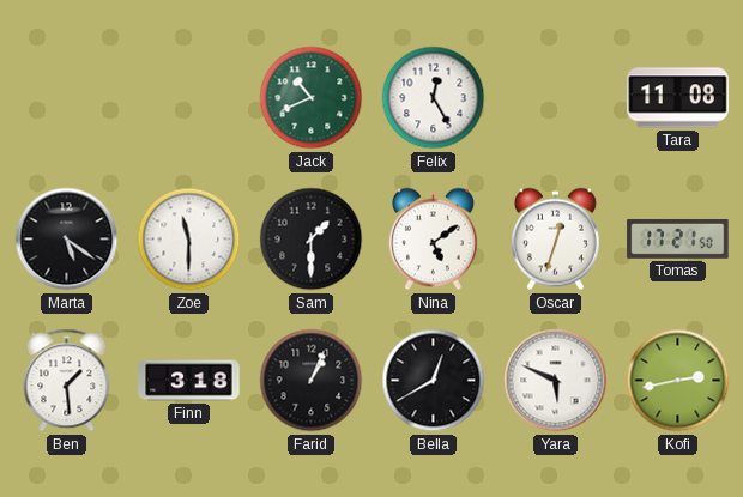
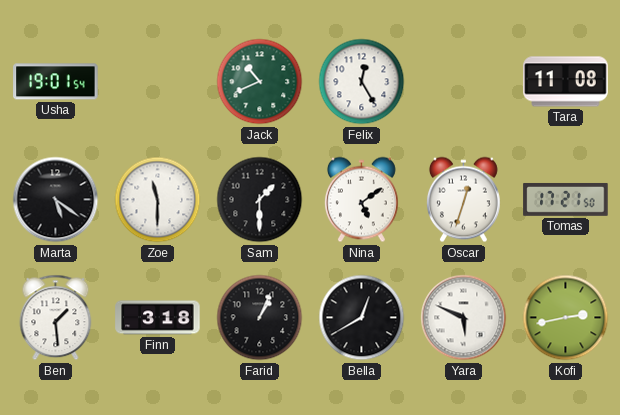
Usha: none -> 19:01 (56, 82)
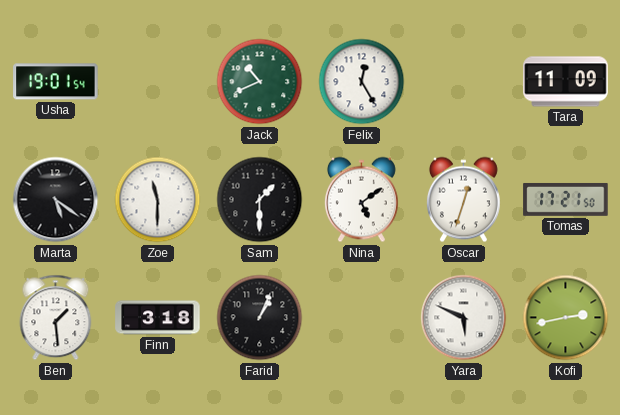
Tara: 11:08 -> 11:09 (566, 82)
Bella: 12:40 -> none (362, 318)
